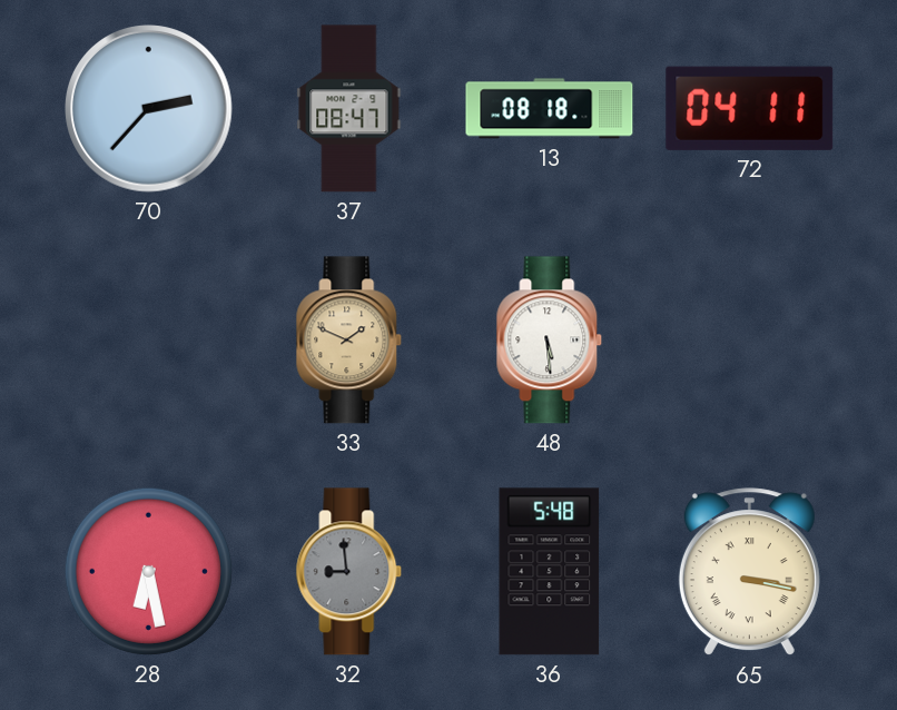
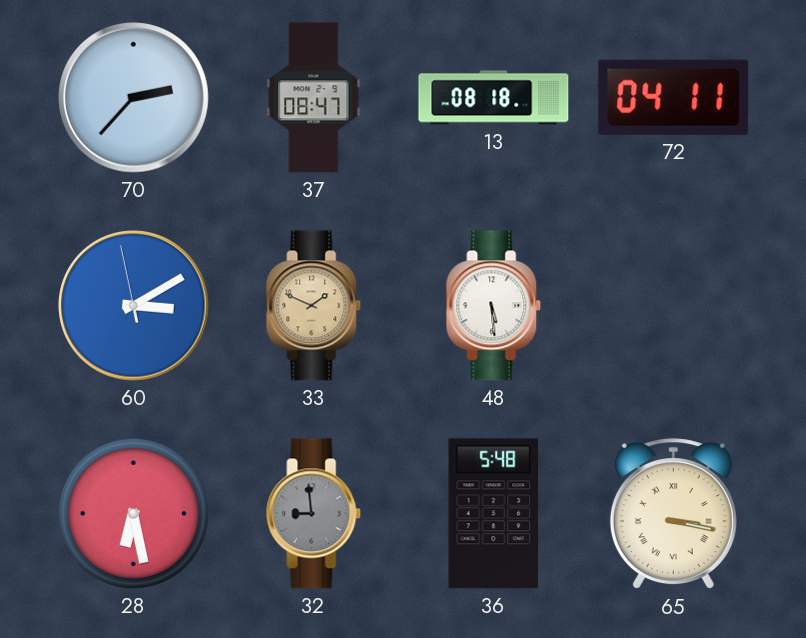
60: none -> 3:09 (134, 306)
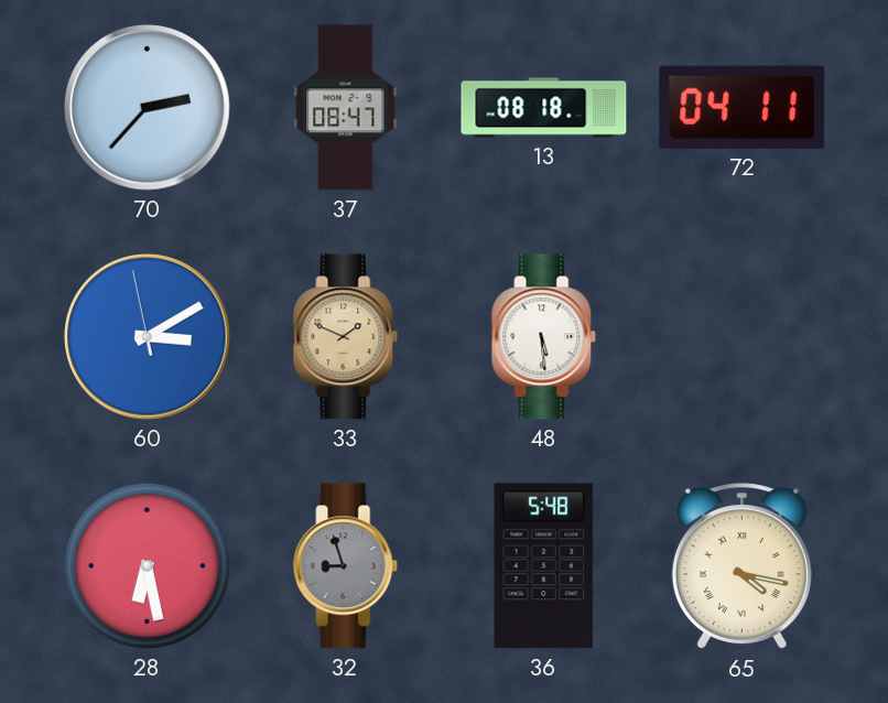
32: 8:59 -> 8:57 (346, 566)
65: 3:17 -> 4:17 (741, 566)
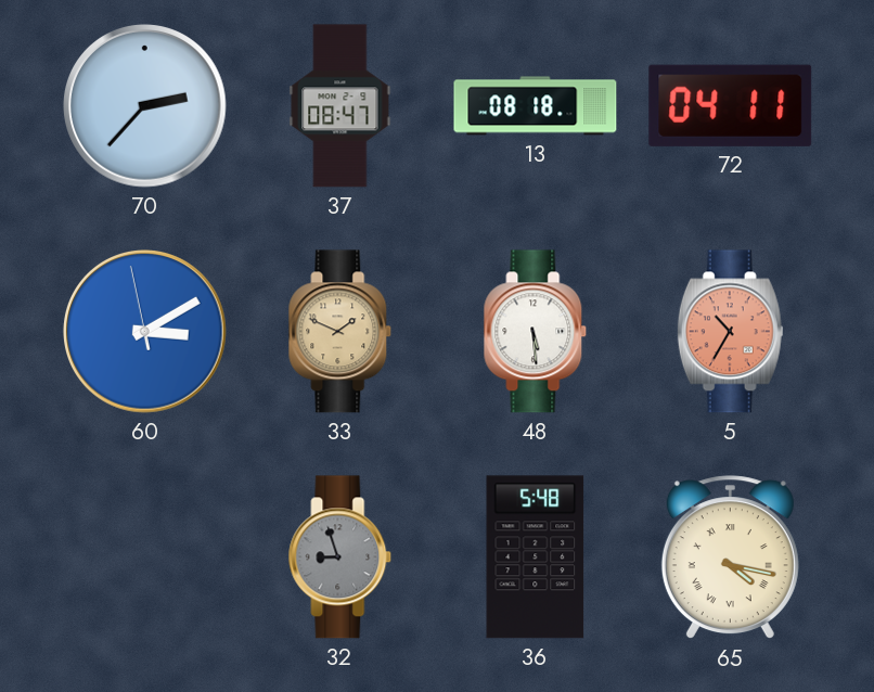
5: none -> 10:35 (730, 332)
28: 6:28 -> none (147, 565)
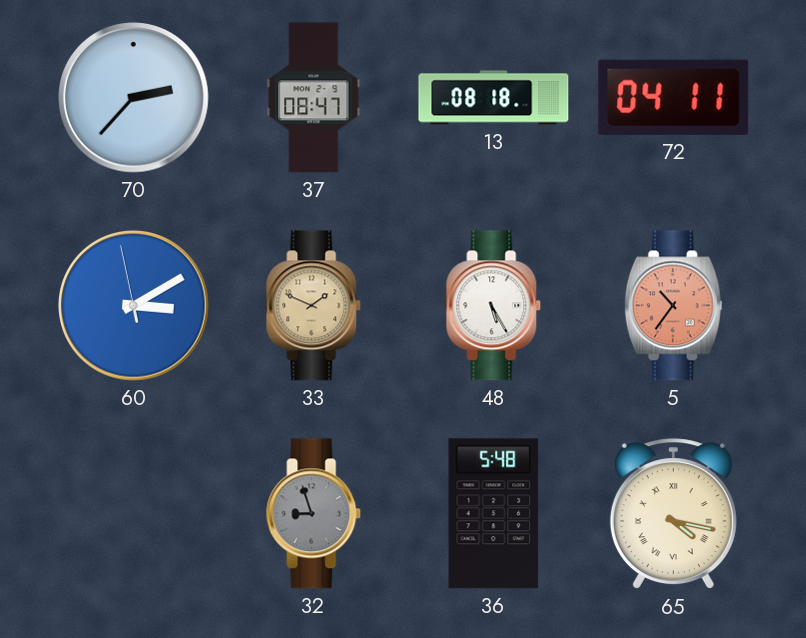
48: 5:29 -> 5:25 (494, 306)
5: 10:35 -> 10:36 (673, 306)
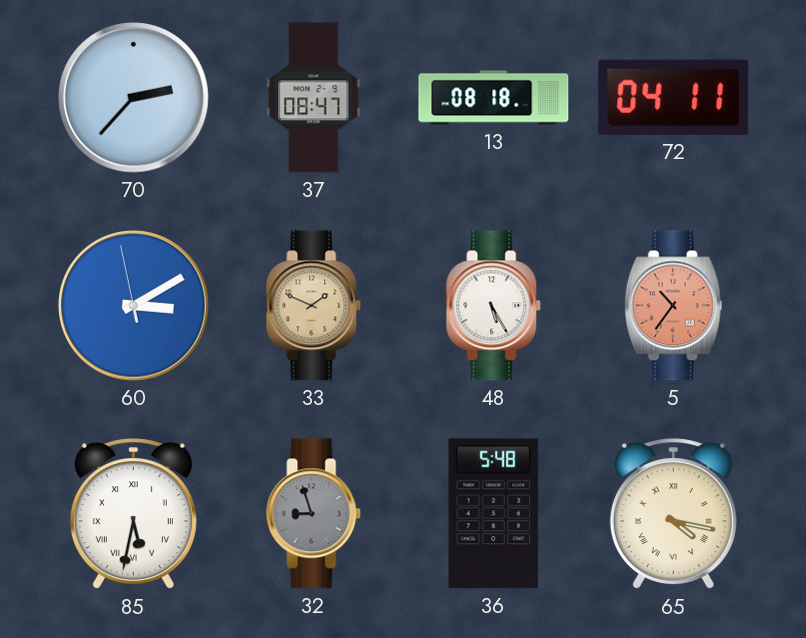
85: none -> 5:32 (133, 514)
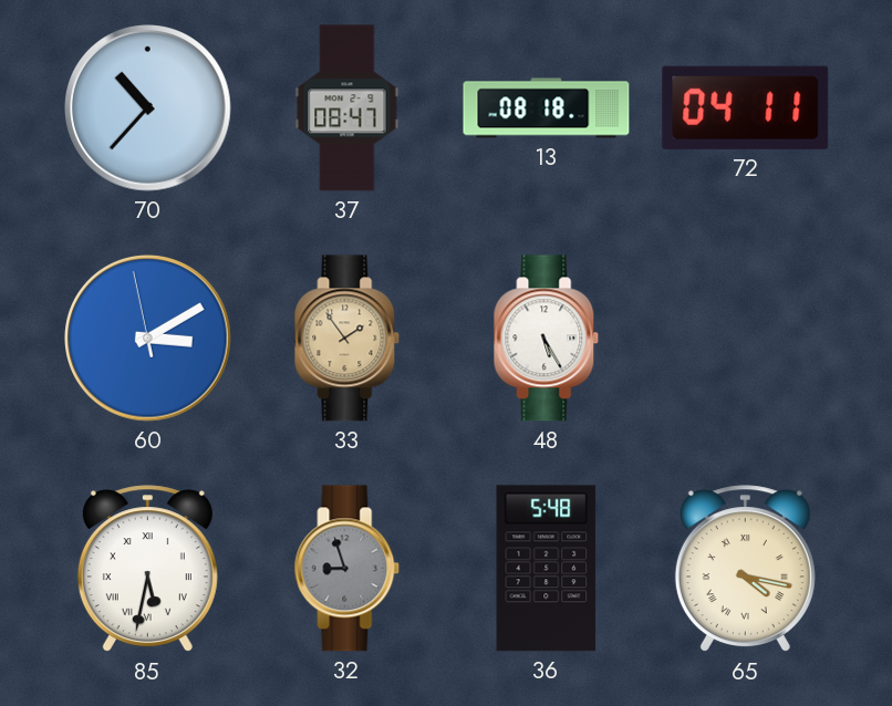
70: 2:37 -> 10:37 (148, 108)
33: 1:49 -> 1:54 (348, 339)
5: 10:36 -> none (673, 306)
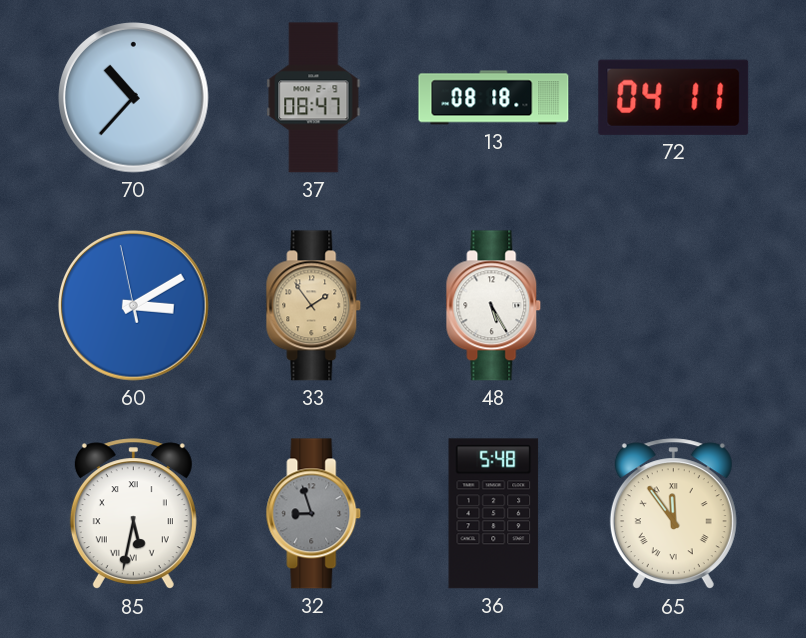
65: 4:17 -> 11:54 (673, 514)
